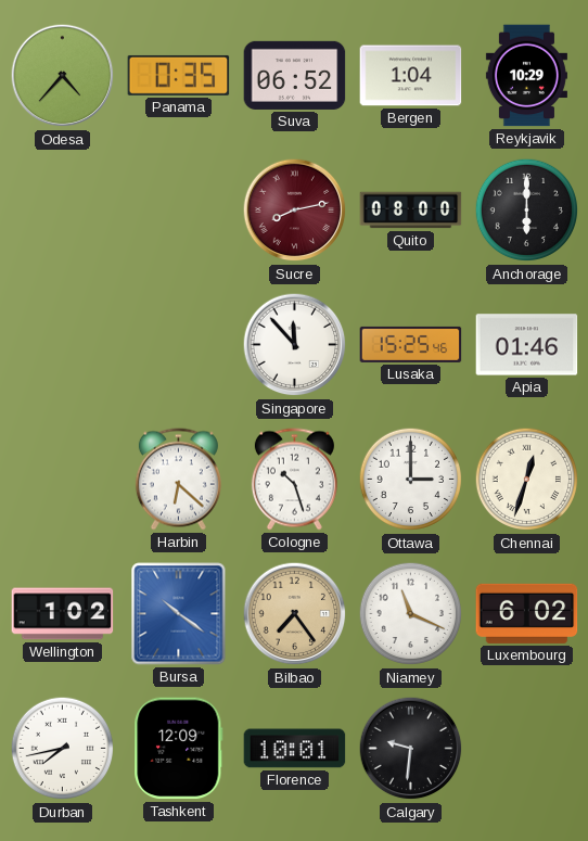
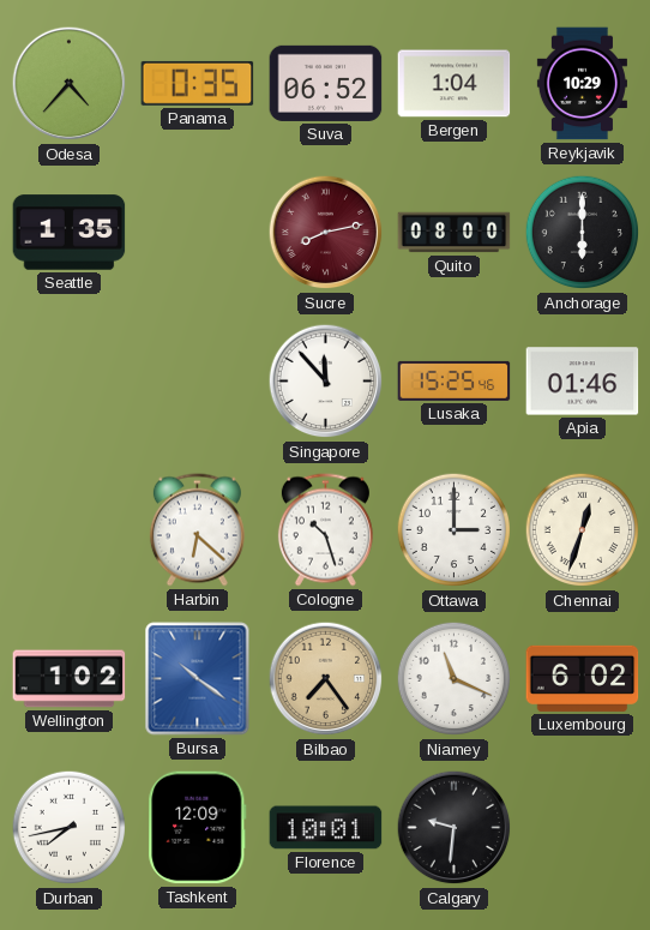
Seattle: none -> 1:35 (70, 233)
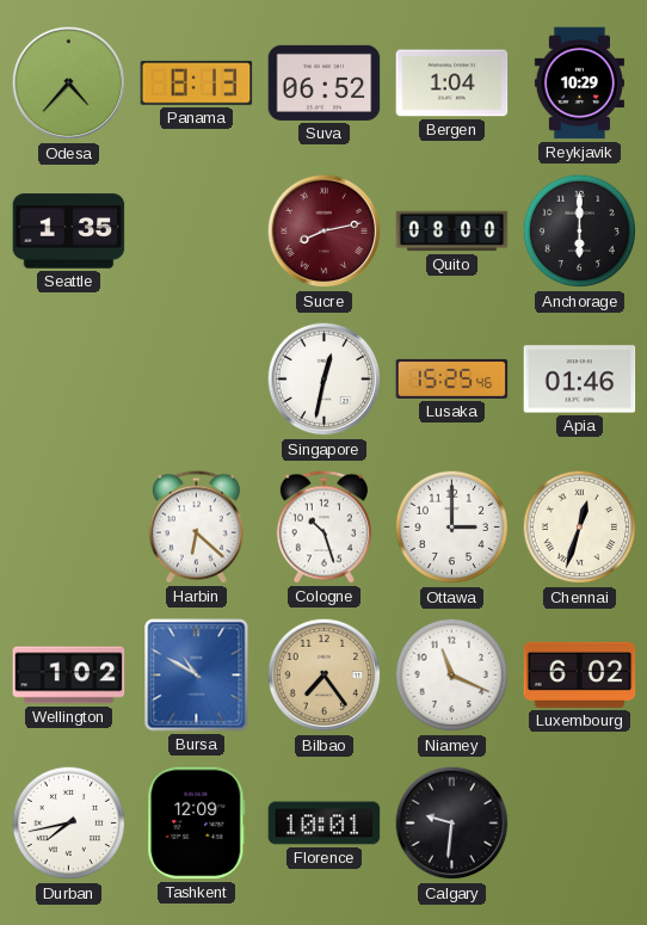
Panama: 0:35 -> 8:13 (197, 82)
Singapore: 11:53 -> 12:32 (325, 380)
Bursa: 10:21 -> 10:50 (197, 676)
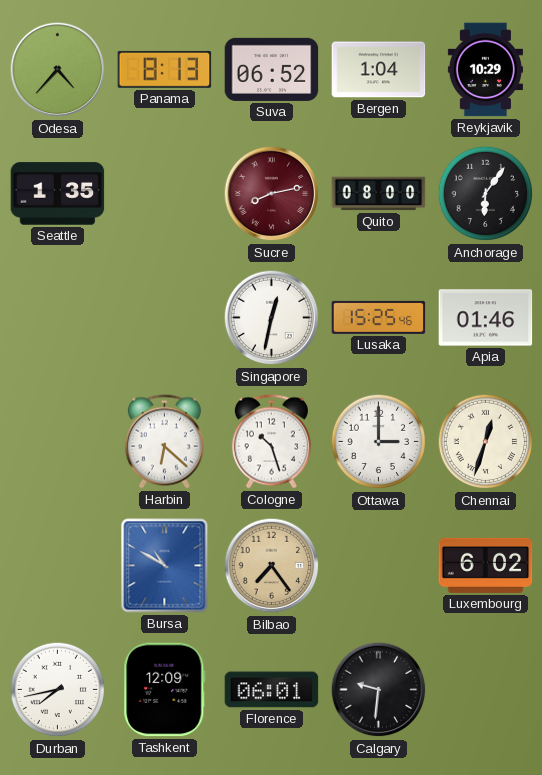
Anchorage: 6:00 -> 6:06 (486, 194)
Wellington: 1:02 -> none (69, 676)
Niamey: 11:19 -> none (452, 676)
Florence: 10:01 -> 06:01 (272, 690)
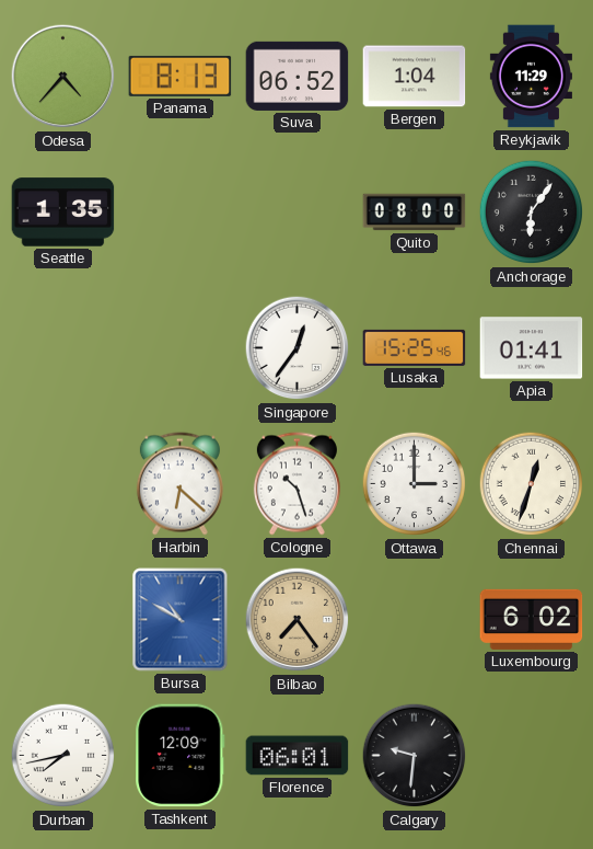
Reykjavik: 10:29 -> 11:29 (531, 77)
Sucre: 8:13 -> none (272, 194)
Singapore: 12:32 -> 12:36 (298, 348)
Apia: 01:46 -> 01:41 (532, 348)
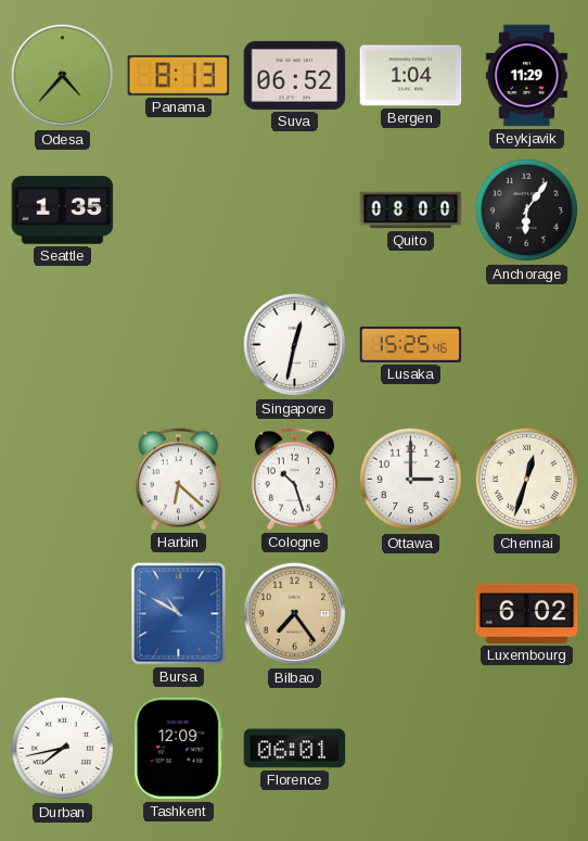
Singapore: 12:36 -> 12:32 (295, 345)
Apia: 01:41 -> none (532, 348)
Calgary: 9:31 -> none (415, 756)
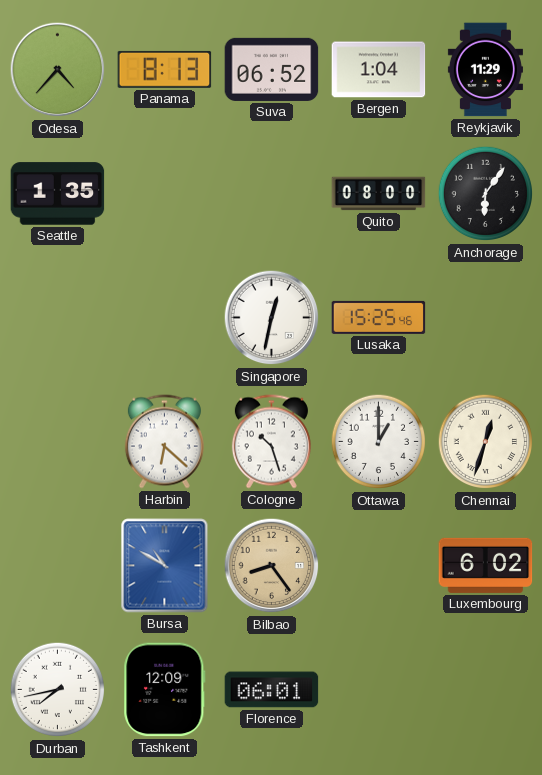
Ottawa: 3:00 -> 1:00 (379, 442)
Bilbao: 7:24 -> 8:24 (272, 566)
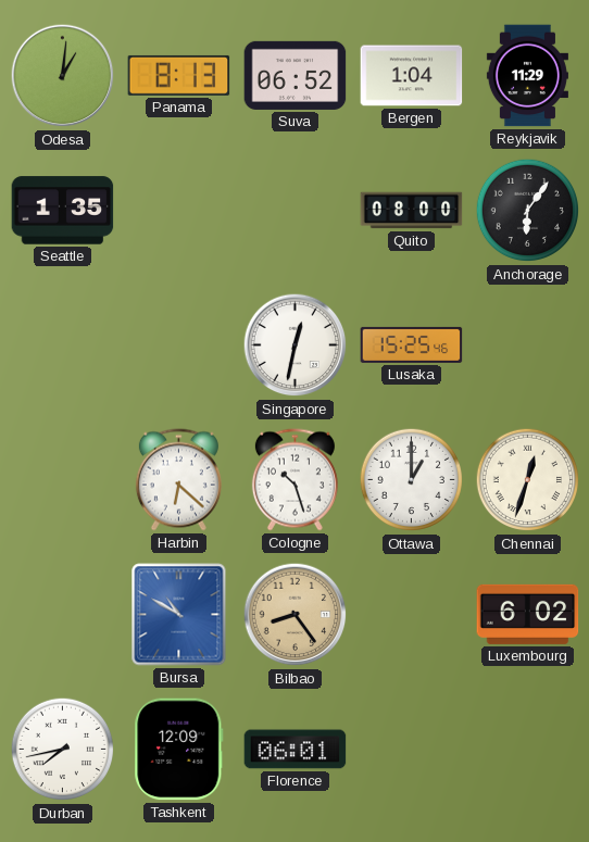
Odesa: 4:37 -> 1:01 (63, 76)
